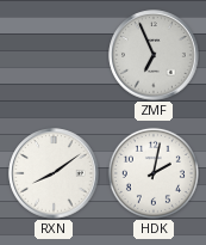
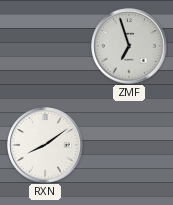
ZMF: 6:56 -> 6:57 (129, 46)
HDK: 2:02 -> none (154, 173)
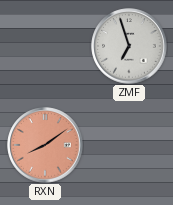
RXN dial: white -> salmon (45, 145)
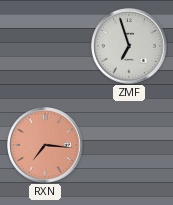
RXN: 8:09 -> 7:16 (45, 145)
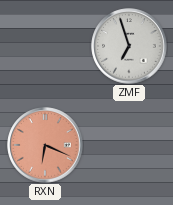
RXN: 7:16 -> 6:19 (45, 145)
